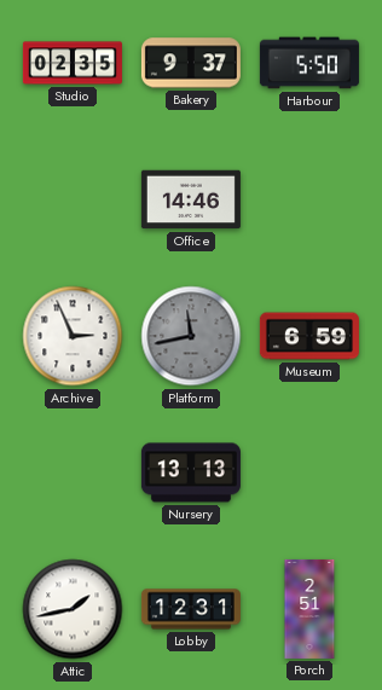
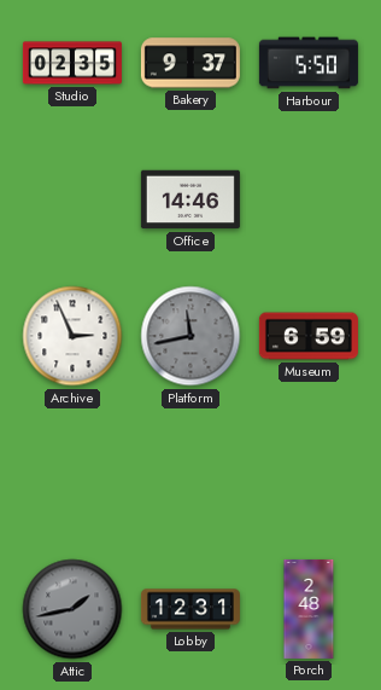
Nursery: 13:13 -> none (191, 472)
Attic dial: white -> grey (72, 609)
Porch: 2:51 -> 2:48 (309, 609)
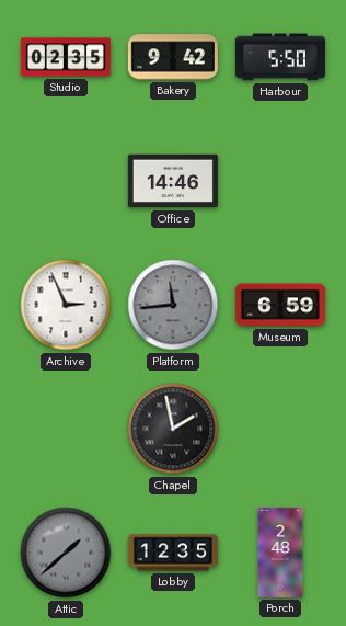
Bakery: 9:37 -> 9:42 (173, 57)
Platform: 11:43 -> 11:44 (173, 305)
Chapel: none -> 1:58 (173, 429)
Attic: 1:43 -> 1:38 (66, 553)
Lobby: 12:31 -> 12:35 (173, 553)
